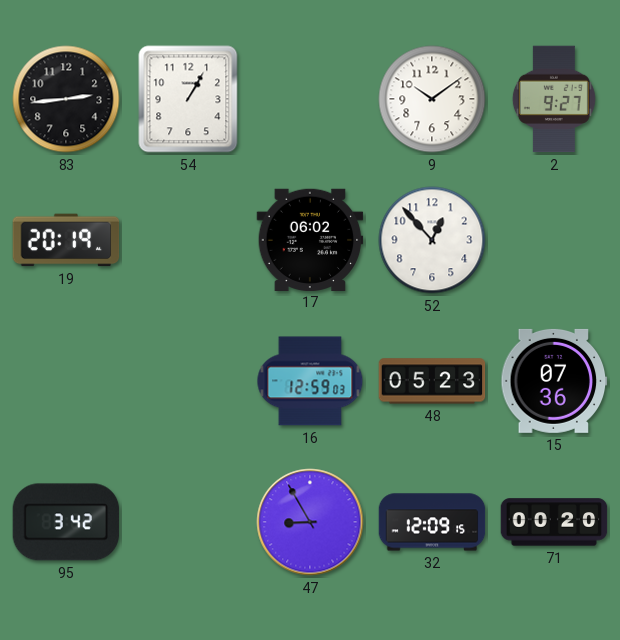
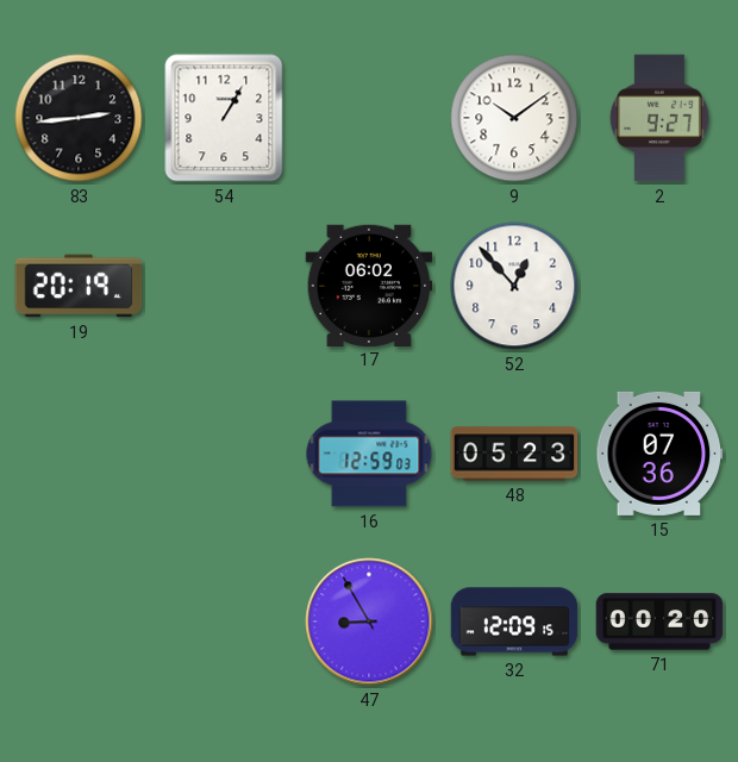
95: 3:42 -> none (66, 522)
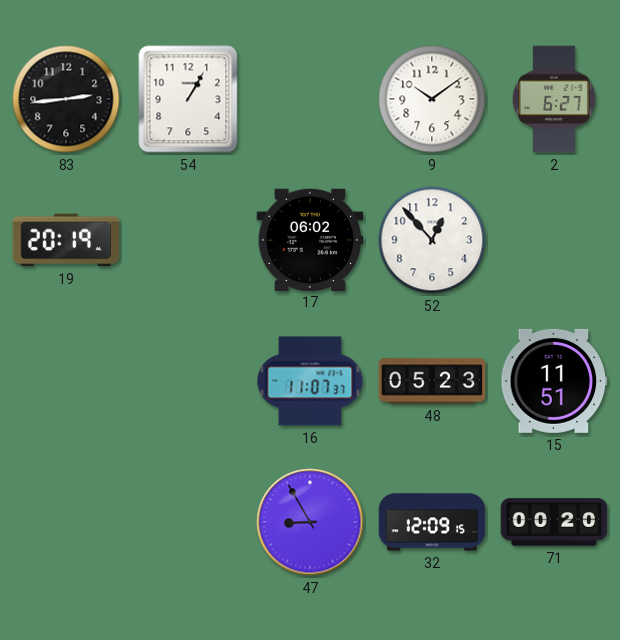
2: 9:27 -> 6:27 (554, 99)
16: 12:59 -> 11:07 (310, 381)
15: 07:36 -> 11:51 (554, 381)
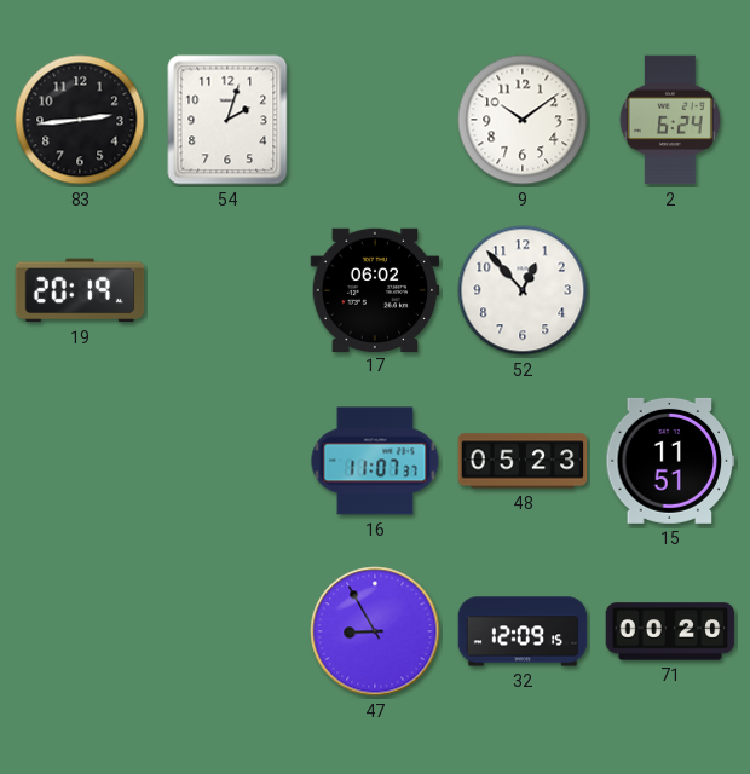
54: 1:05 -> 2:03 (227, 120)
2: 6:27 -> 6:24 (670, 120)
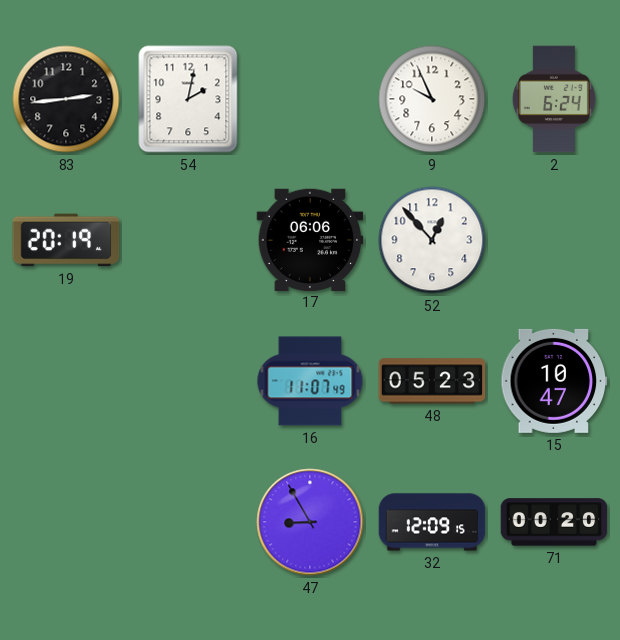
54: 2:03 -> 2:02 (188, 99)
9: 10:09 -> 9:56 (432, 99)
17: 06:02 -> 06:06 (310, 239)
16: 11:07:37 -> 11:07:49 (310, 381)
15: 11:51 -> 10:47 (554, 381)
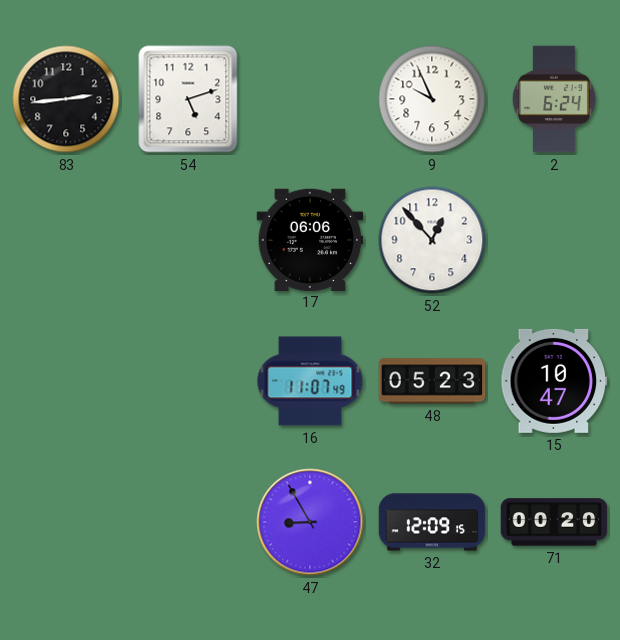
54: 2:02 -> 5:12 (188, 99)
19: 20:19 -> none (66, 240)
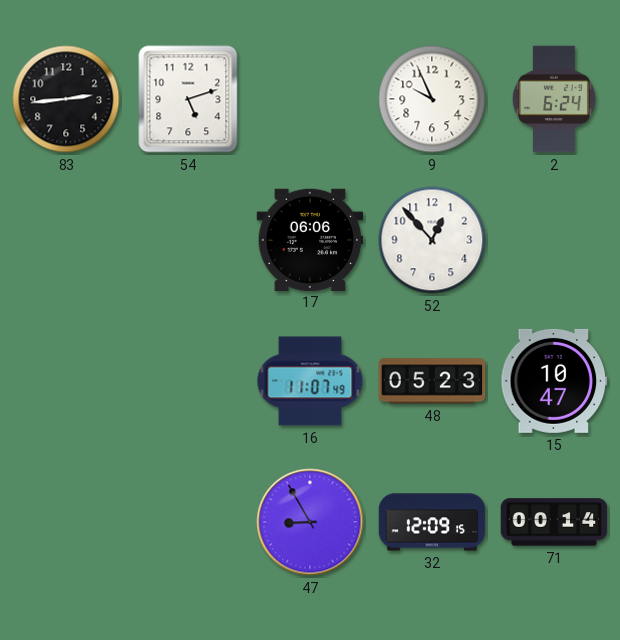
71: 00:20 -> 00:14 (554, 522)
